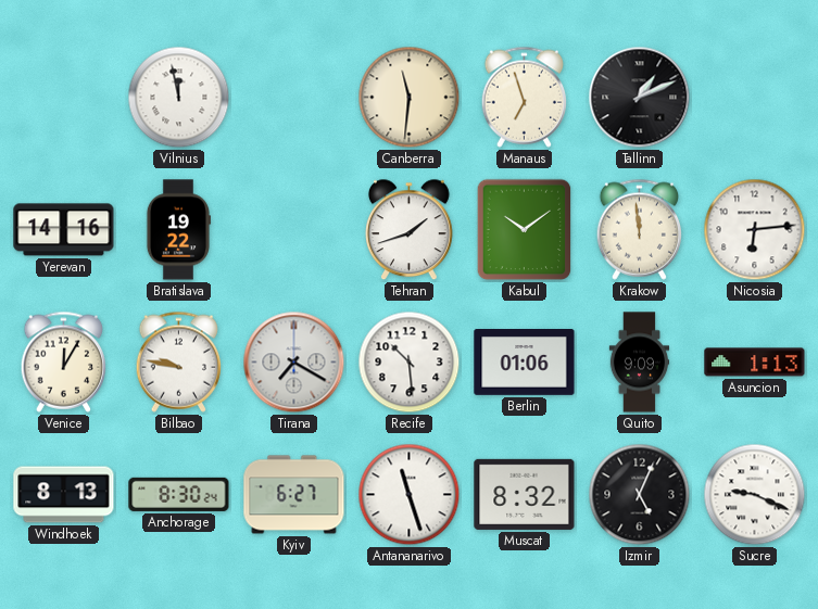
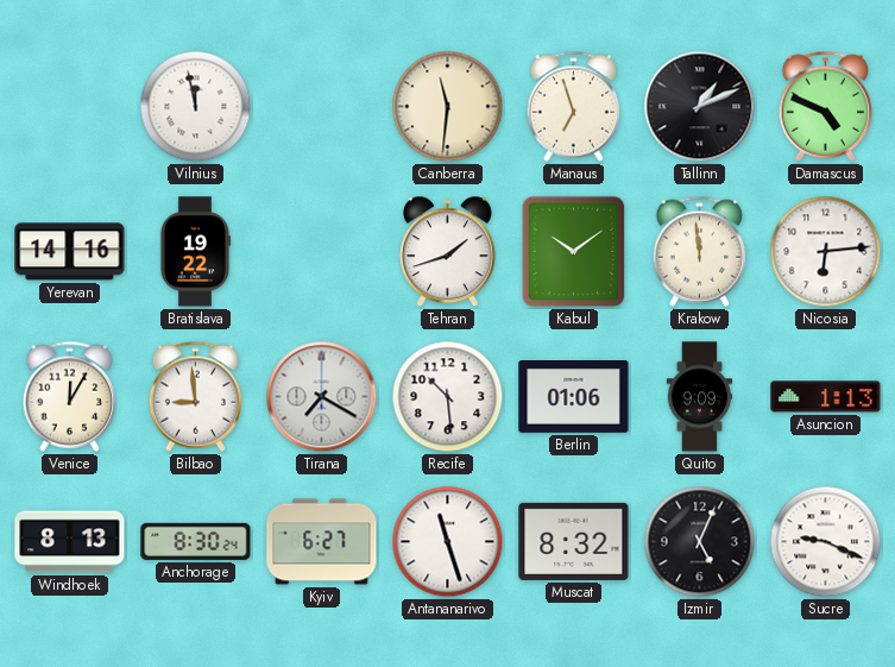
Damascus: none -> 4:49 (826, 106)
Bilbao: 9:47 -> 8:59 (196, 396)
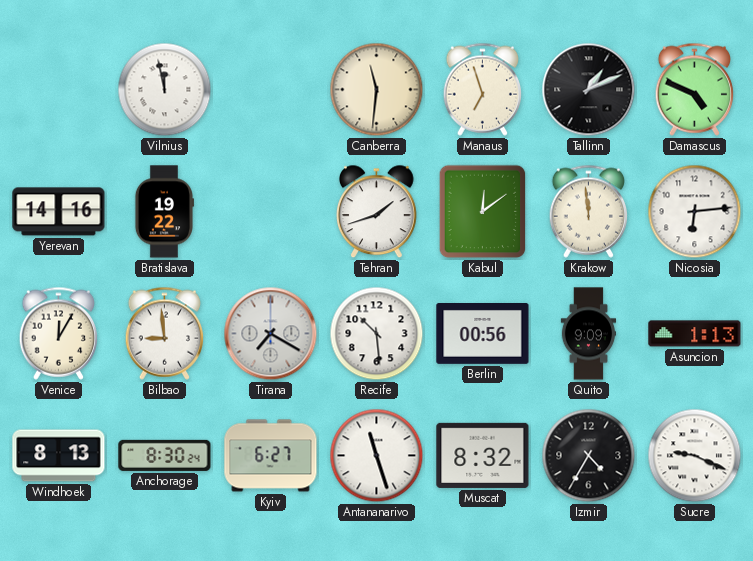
Kabul: 10:09 -> 12:09 (483, 212)
Berlin: 01:06 -> 00:56 (483, 334)
Izmir: 5:04 -> 4:35 (589, 456)
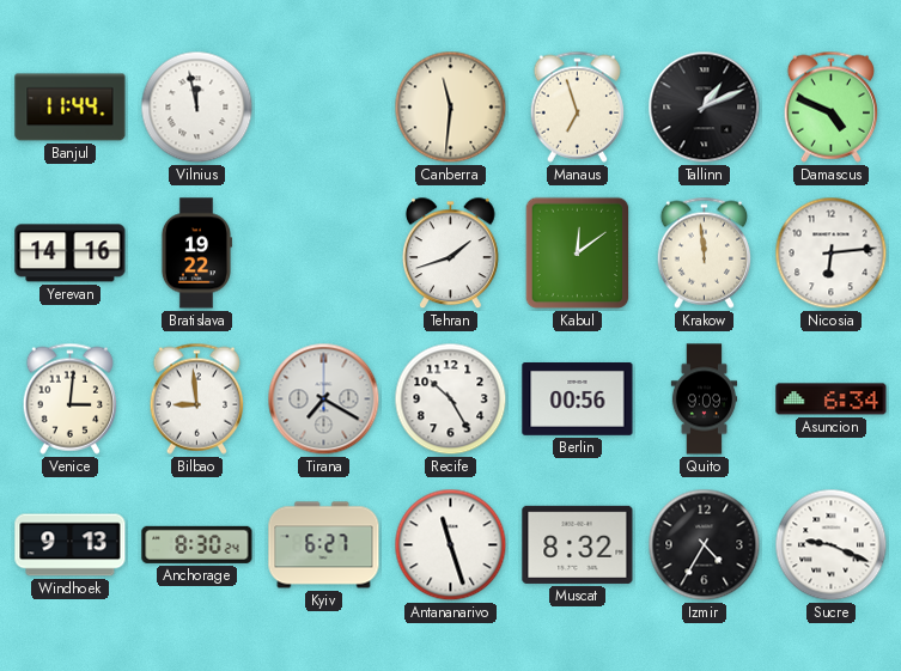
Banjul: none -> 11:44 (71, 108)
Venice: 12:05 -> 3:01 (71, 398)
Recife: 10:29 -> 10:25 (451, 399)
Asuncion: 1:13 -> 6:34 (832, 399)
Windhoek: 8:13 -> 9:13 (71, 545)
